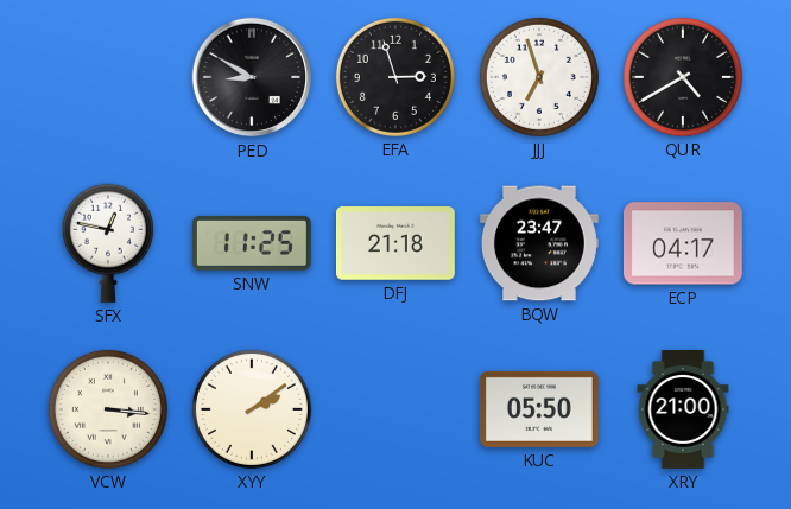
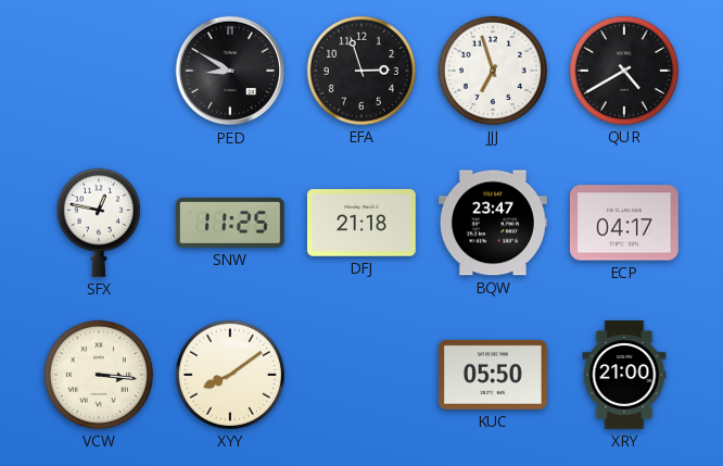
XYY: 2:09 -> 8:09 (230, 375)
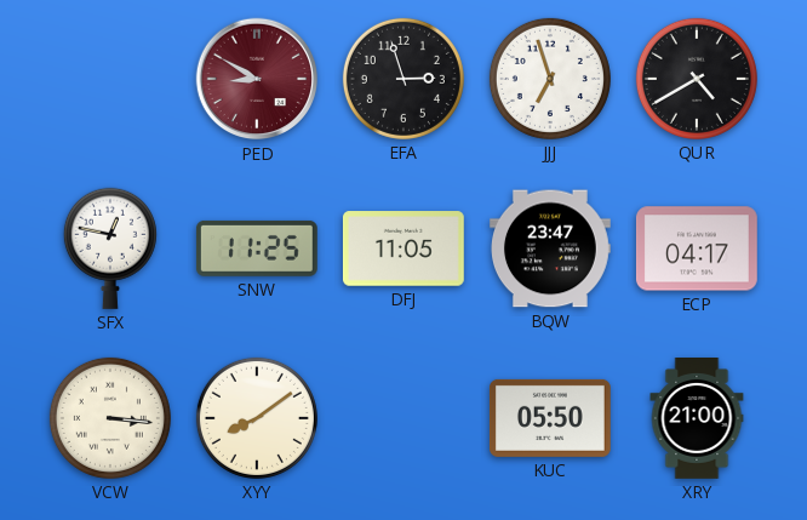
PED dial: black -> burgundy (257, 79)
DFJ: 21:18 -> 11:05 (403, 248)
